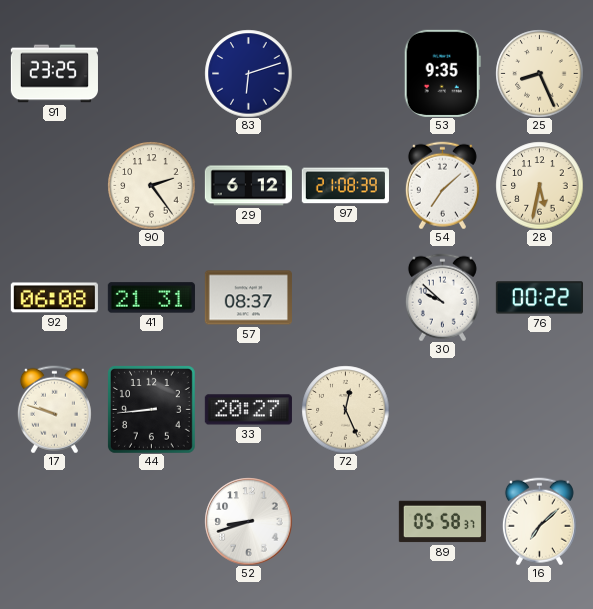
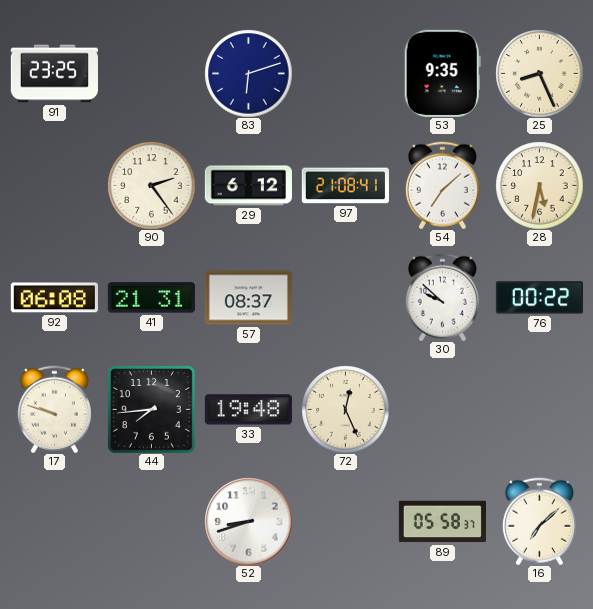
97: 21:08:39 -> 21:08:41 (345, 186)
44: 8:44 -> 7:44 (151, 409)
33: 20:27 -> 19:48 (248, 410)
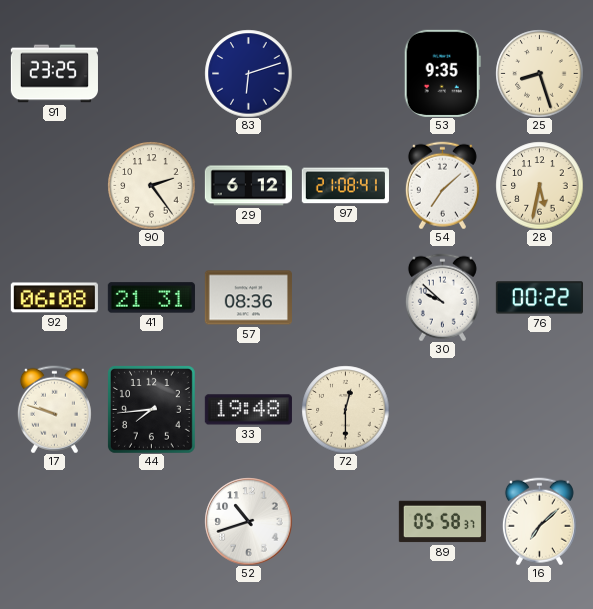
25: 8:26 -> 8:27 (539, 73)
57: 08:37 -> 08:36 (248, 298)
72: 12:26 -> 12:30 (345, 409)
52: 8:42 -> 10:42 (248, 521)
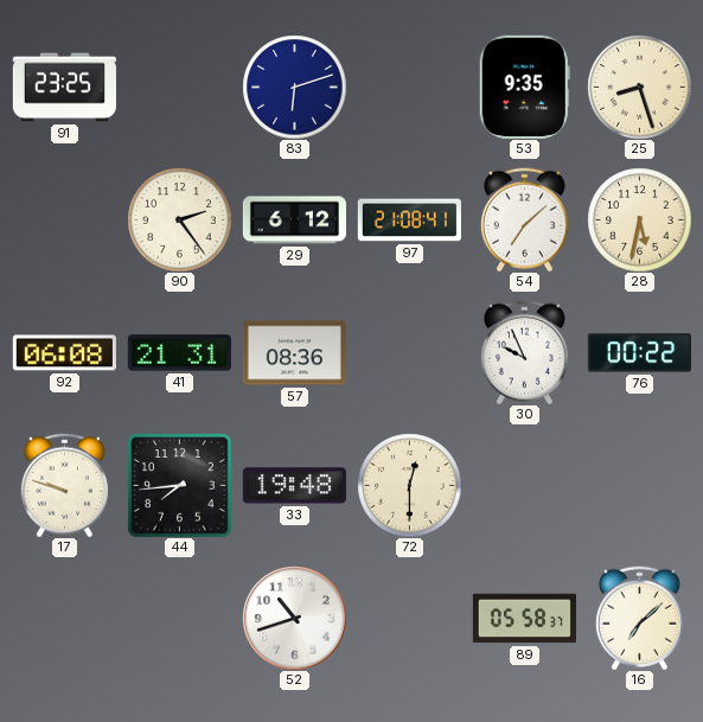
30: 9:52 -> 9:56 (524, 352)
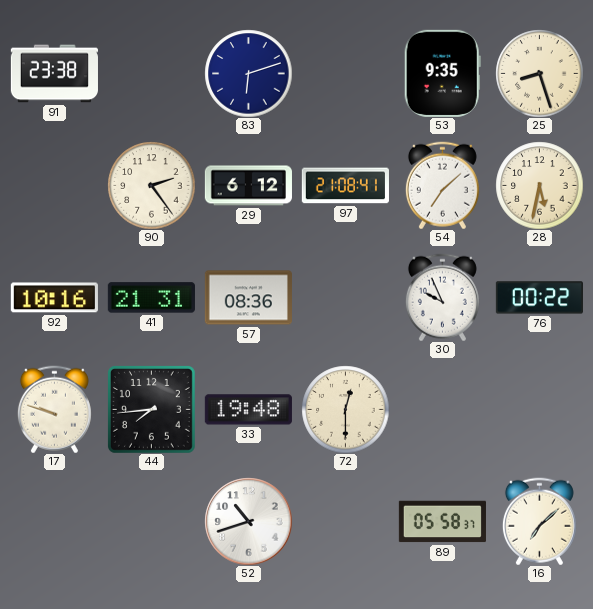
91: 23:25 -> 23:38 (54, 74)
92: 06:08 -> 10:16 (54, 298)
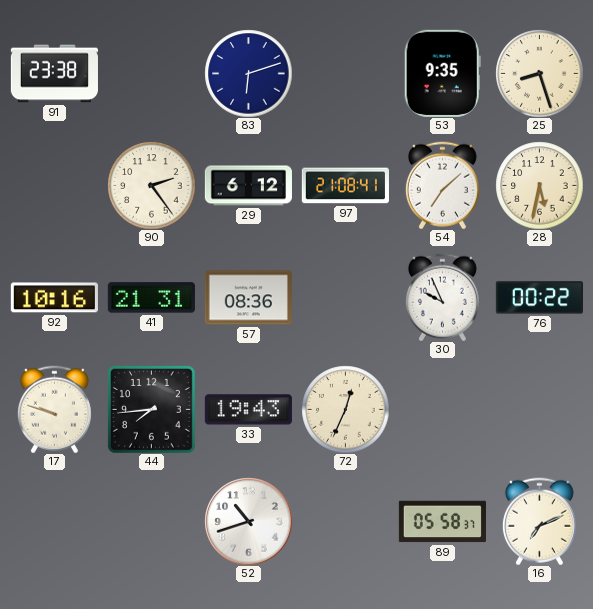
33: 19:48 -> 19:43 (248, 410)
72: 12:30 -> 12:34 (345, 409)
16: 7:08 -> 7:11 (539, 521)
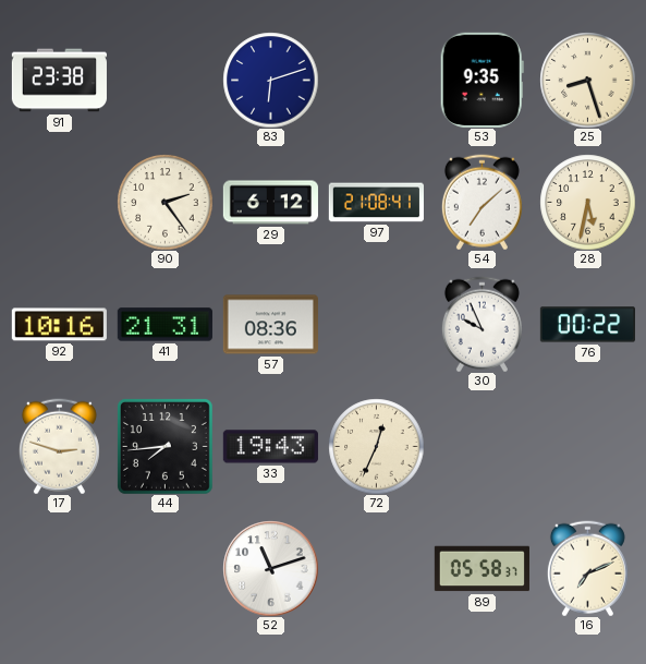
17: 9:48 -> 2:48 (59, 446)
52: 10:42 -> 11:12 (270, 568)
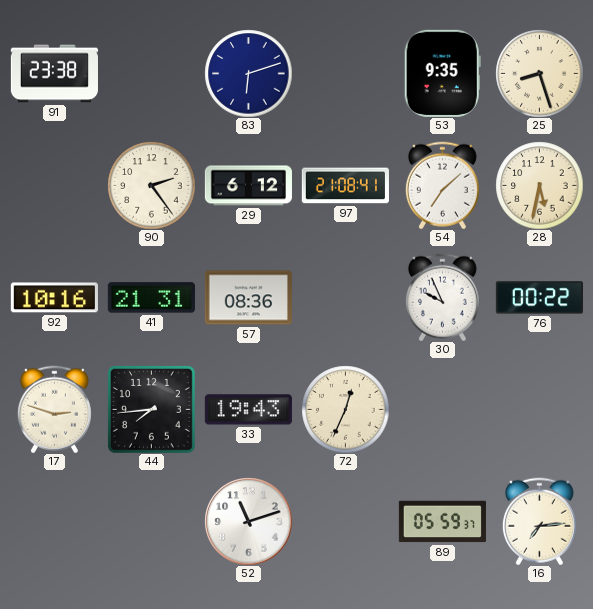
89: 05:58 -> 05:59 (442, 522)
16: 7:11 -> 7:14 (539, 521)
